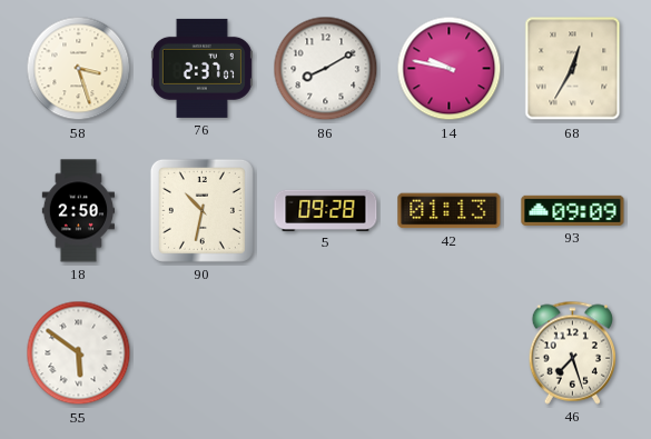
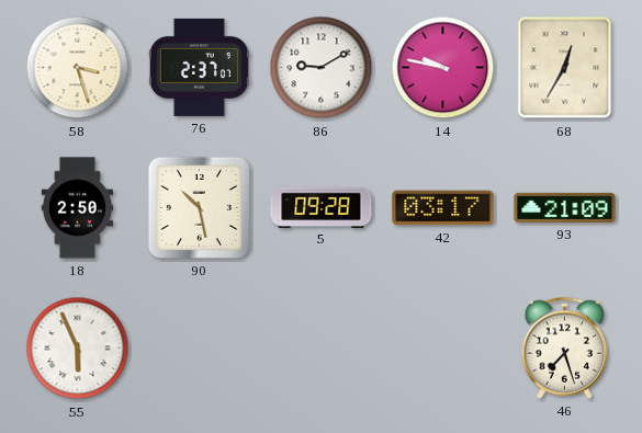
86: 8:10 -> 9:10 (322, 68)
90: 10:32 -> 10:28 (199, 207)
42: 01:13 -> 03:17 (443, 208)
93: 09:09 -> 21:09 (565, 207)
55: 5:51 -> 5:56 (78, 349)
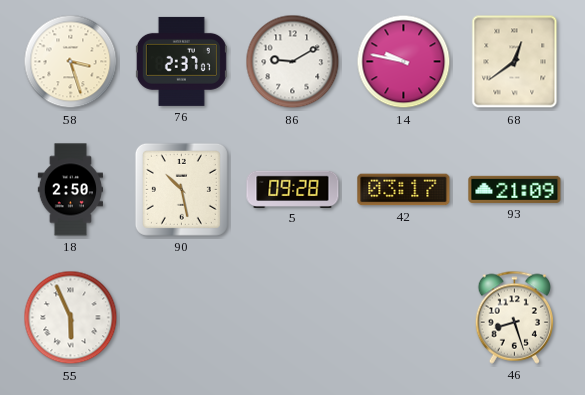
68: 12:35 -> 12:39 (515, 62)
46: 7:27 -> 8:27 (514, 317)
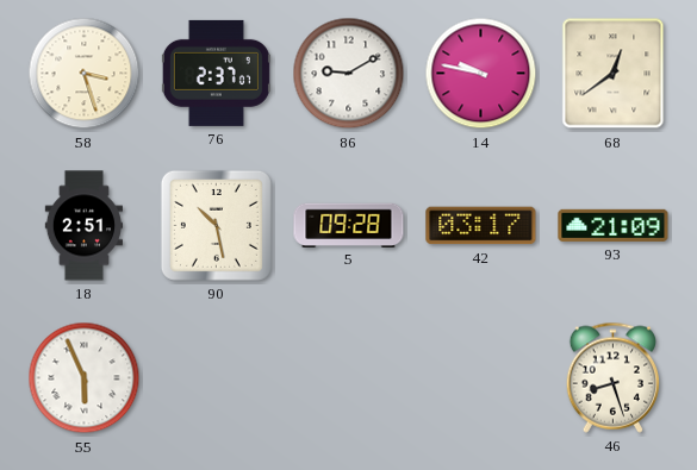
18: 2:50 -> 2:51 (83, 226)
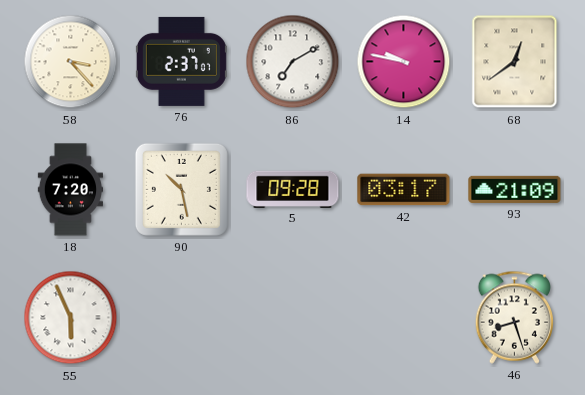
58: 3:27 -> 3:23 (71, 62)
86: 9:10 -> 7:10 (293, 62)
18: 2:51 -> 7:20 (70, 190)
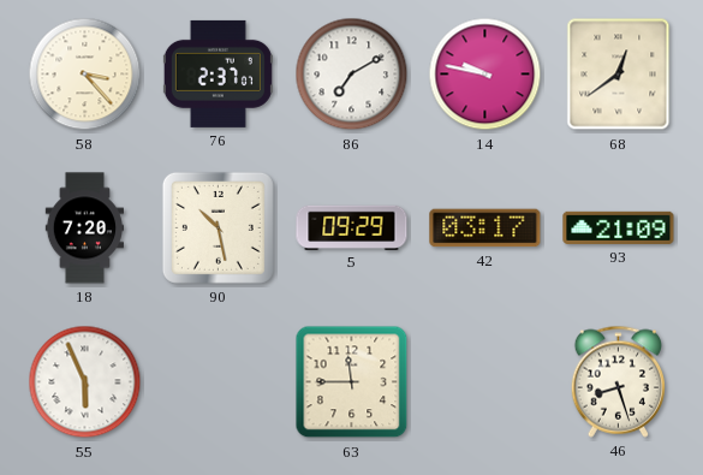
5: 09:28 -> 09:29 (352, 227)
63: none -> 11:45 (352, 382)
